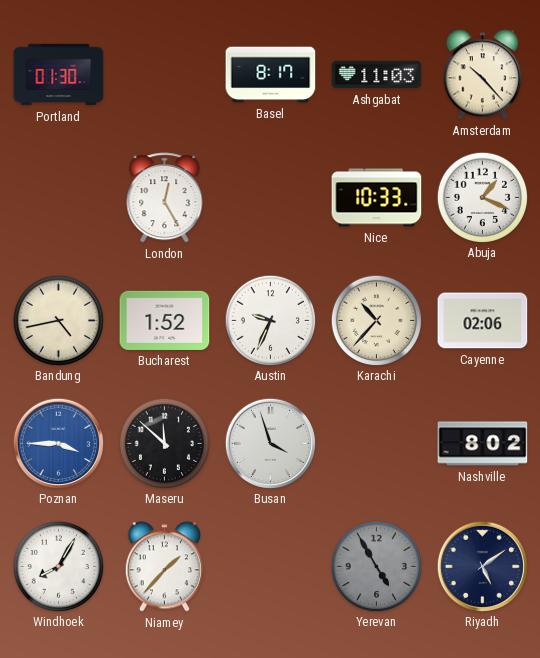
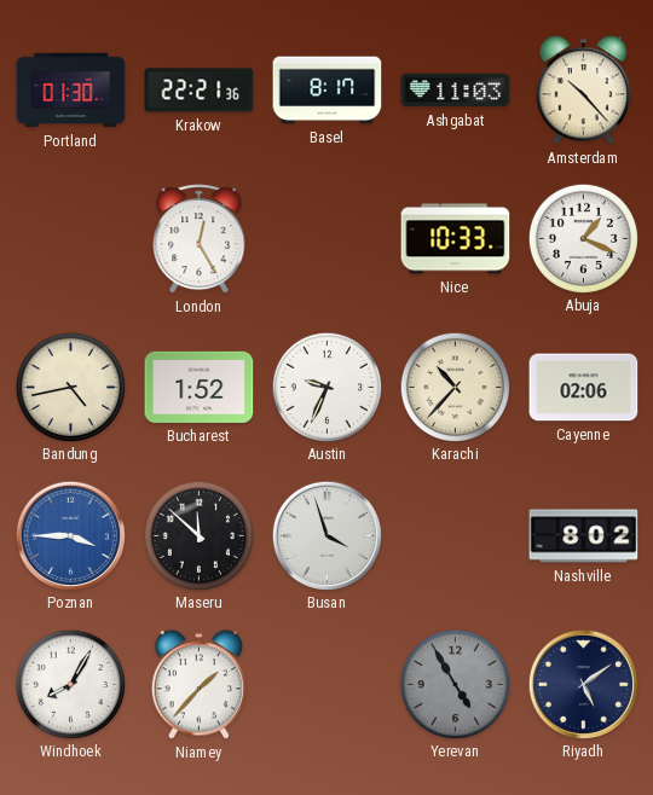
Krakow: none -> 22:21 (200, 91)
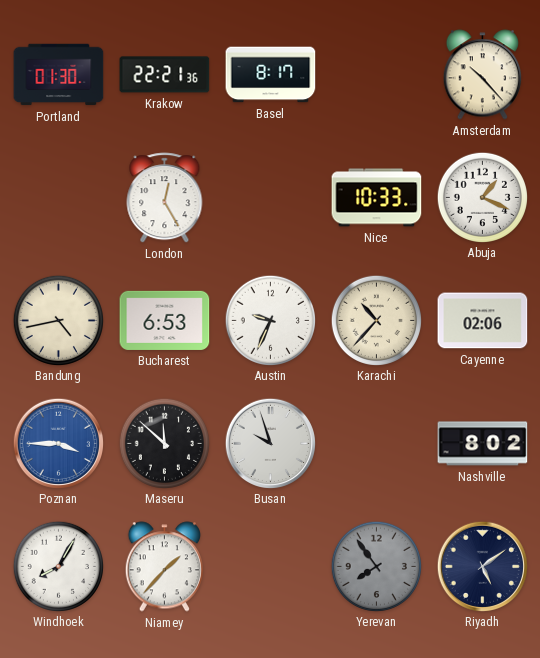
Ashgabat: 11:03 -> none (456, 91)
Bucharest: 1:52 -> 6:53 (165, 320)
Busan: 3:57 -> 9:57 (270, 443)
Yerevan: 4:55 -> 7:54 (376, 566)
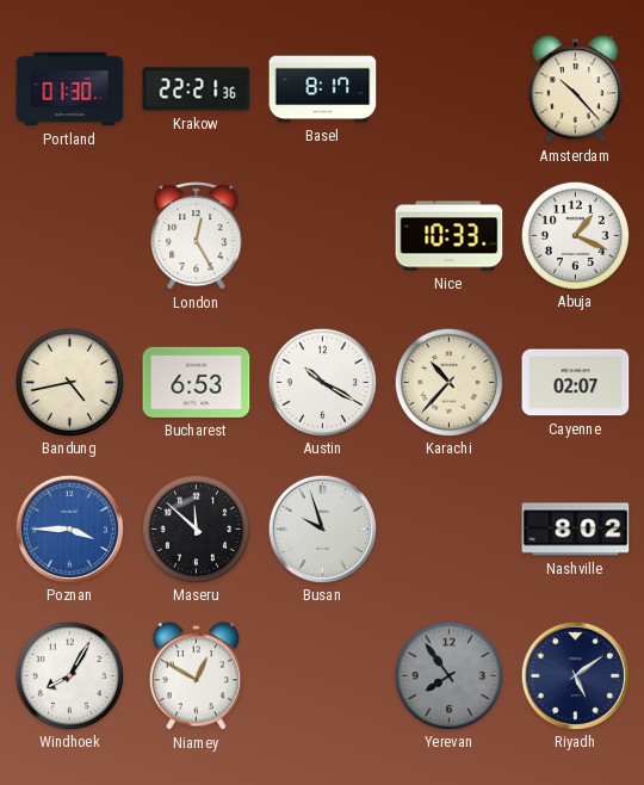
Austin: 9:34 -> 10:20 (322, 382)
Cayenne: 02:06 -> 02:07 (576, 383)
Niamey: 1:37 -> 12:50 (196, 676)
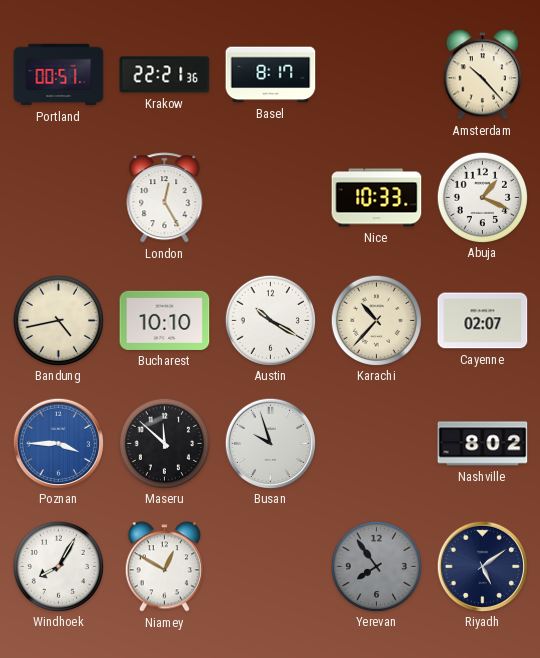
Portland: 01:30 -> 00:51 (59, 75)
Bucharest: 6:53 -> 10:10 (165, 320)
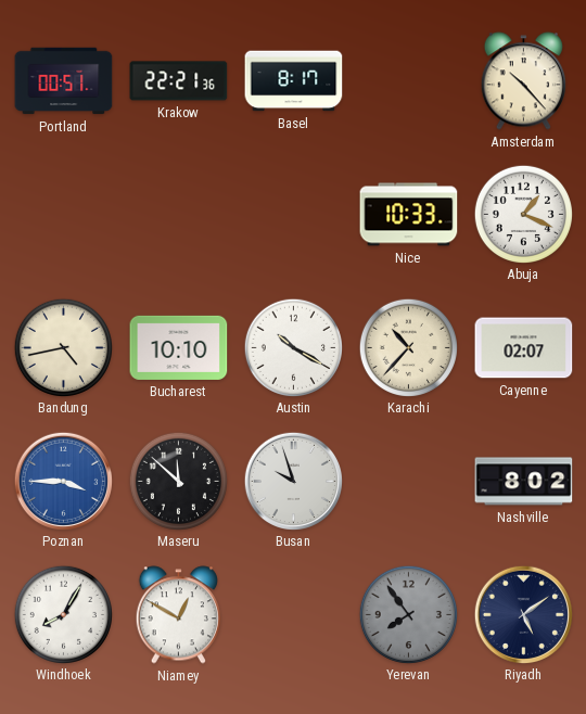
London: 12:25 -> none (165, 198)
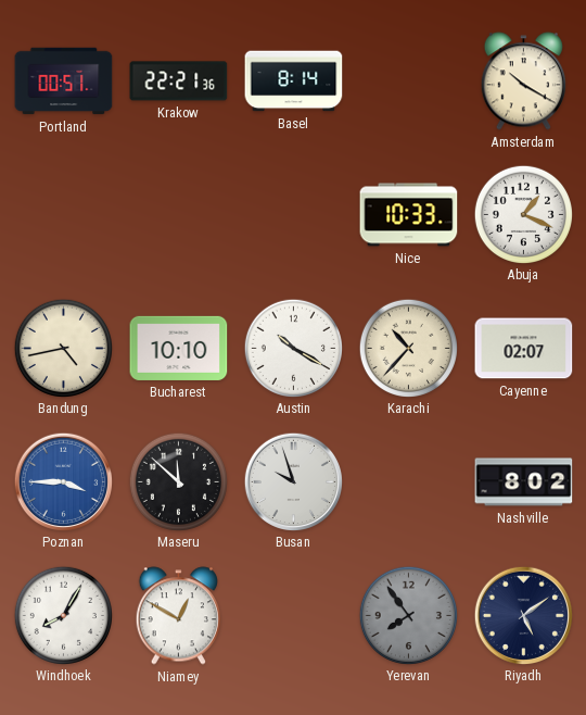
Basel: 8:17 -> 8:14 (294, 81)
Amsterdam: 10:23 -> 10:20 (523, 81)
